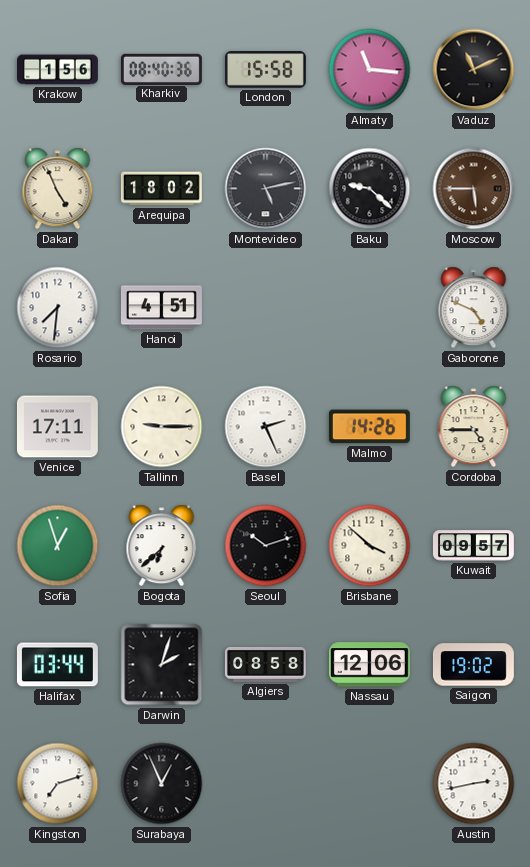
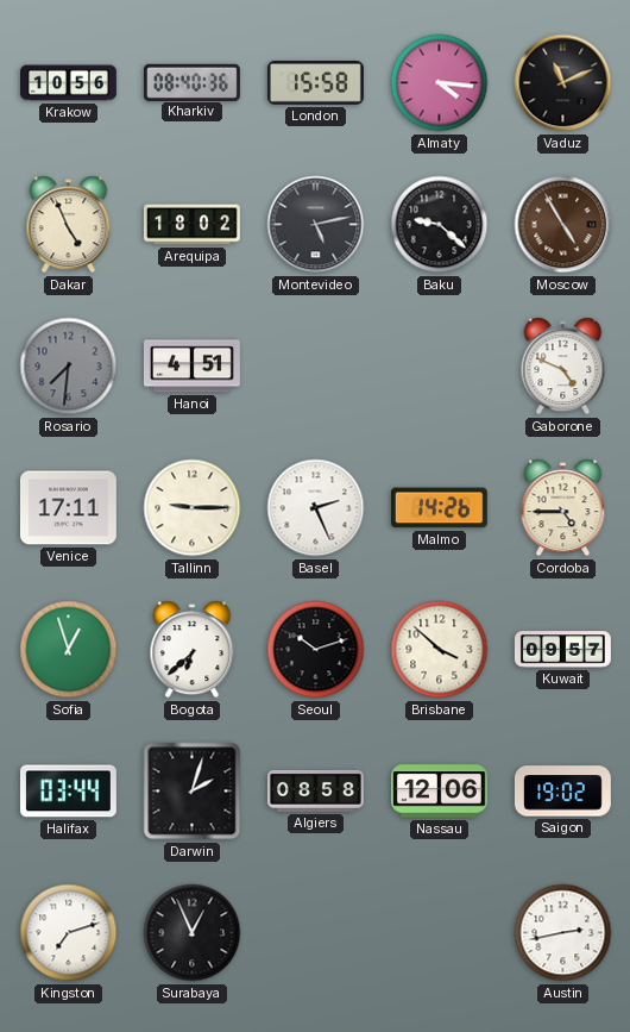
Krakow: 1:56 -> 10:56 (69, 83)
Almaty: 11:16 -> 4:16 (440, 83)
Moscow: 5:45 -> 4:55 (563, 225)
Rosario dial: white -> grey (69, 367)
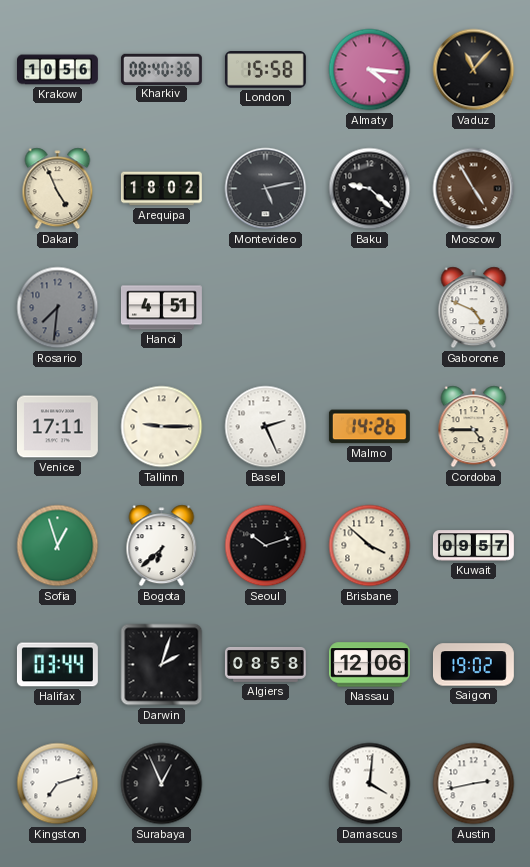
Vaduz: 11:11 -> 11:07 (474, 70)
Damascus: none -> 4:01 (370, 784)
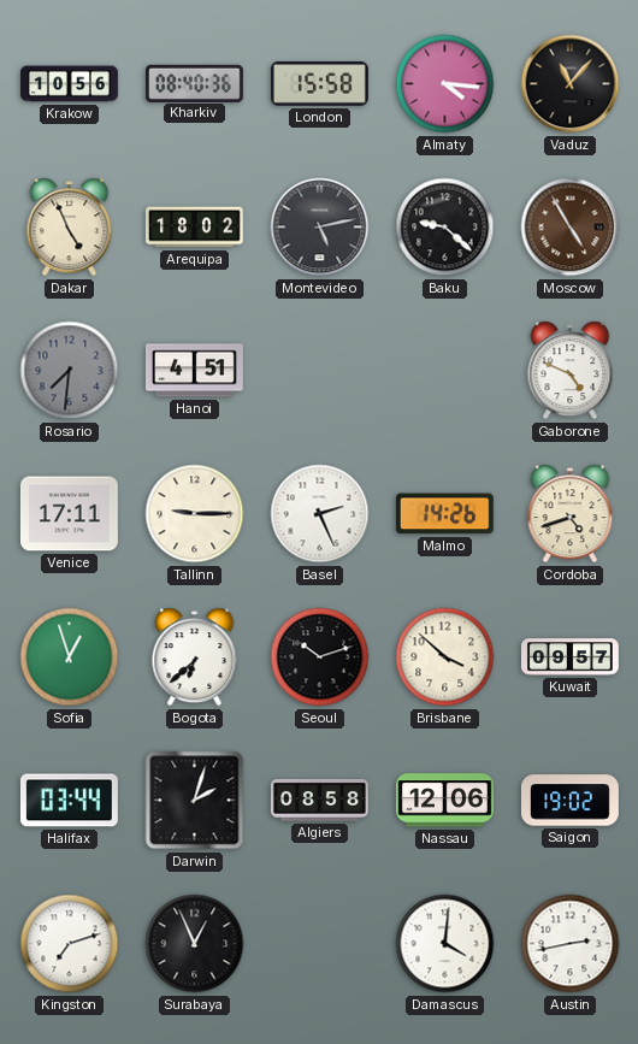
Cordoba: 4:45 -> 4:42 (571, 514)
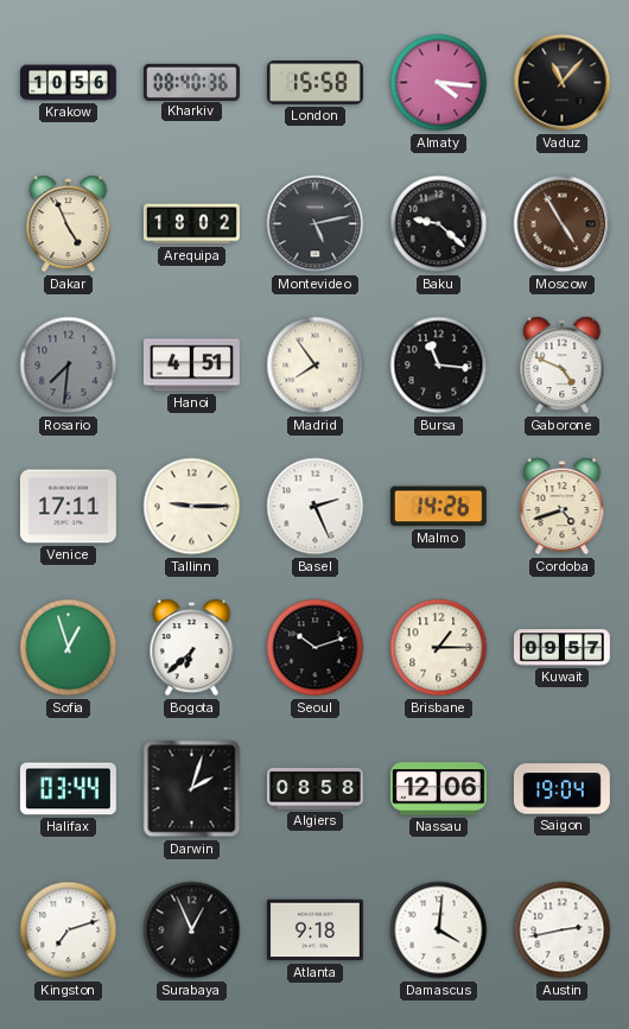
Madrid: none -> 7:54 (316, 366)
Bursa: none -> 11:16 (439, 366)
Brisbane: 3:52 -> 1:15 (439, 648)
Saigon: 19:02 -> 19:04 (561, 789)
Atlanta: none -> 9:18 (314, 930)
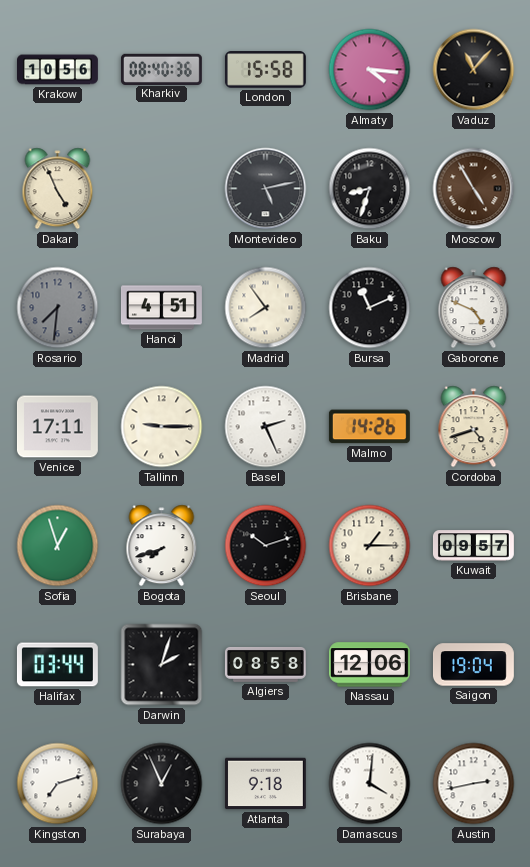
Arequipa: 18:02 -> none (191, 224)
Baku: 9:22 -> 8:33 (370, 189)
Bursa: 11:16 -> 11:11 (370, 308)
Bogota: 6:38 -> 7:42 (162, 546)
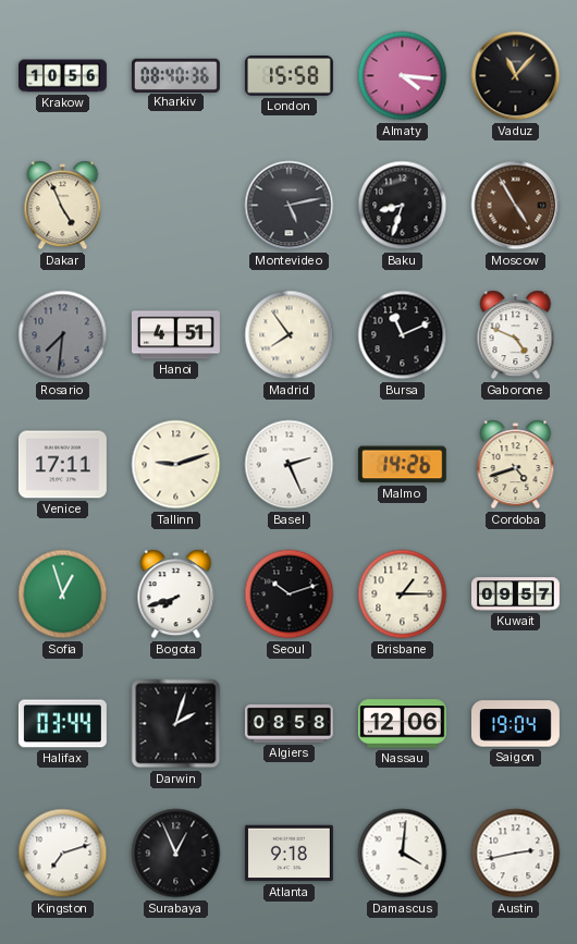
Tallinn: 9:15 -> 9:12 (176, 465)
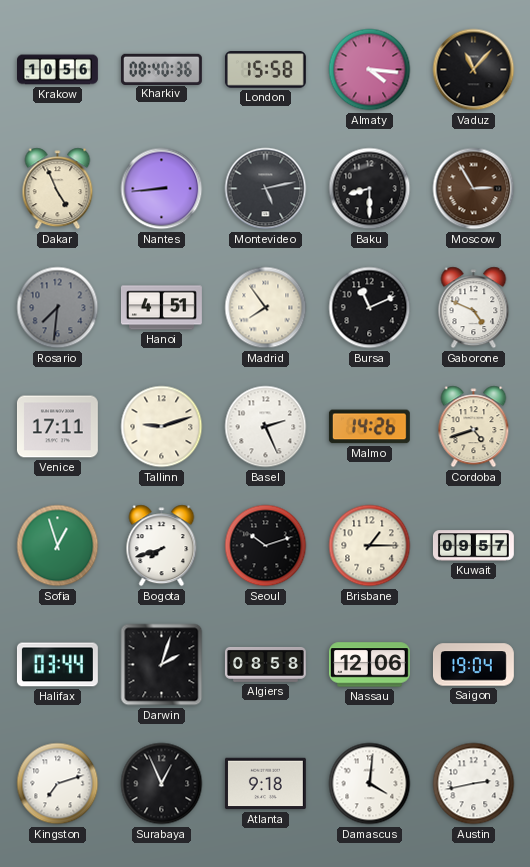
Nantes: none -> 8:44 (162, 189)
Baku: 8:33 -> 8:30 (370, 189)
Moscow: 4:55 -> 2:55 (474, 189)
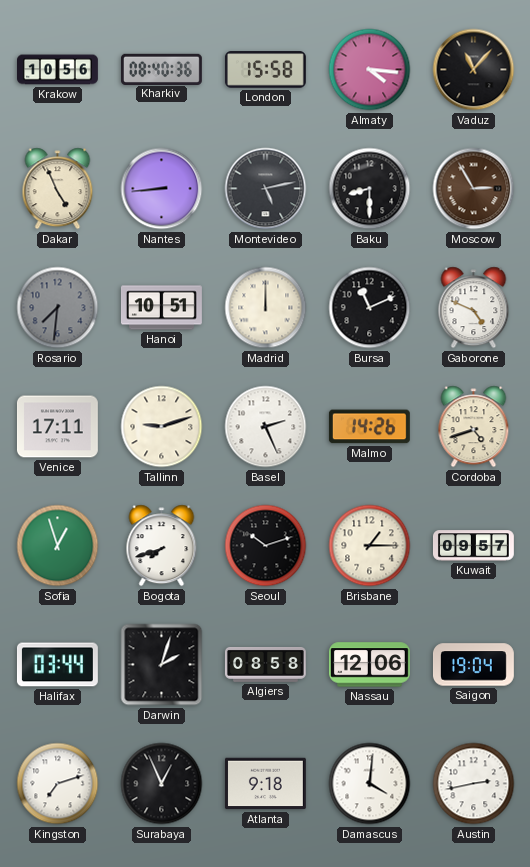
Hanoi: 4:51 -> 10:51 (161, 308)
Madrid: 7:54 -> 12:00 (266, 308)
